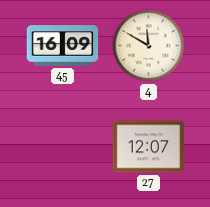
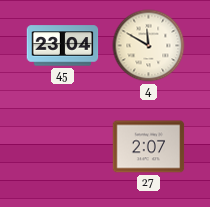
45: 16:09 -> 23:04 (63, 46)
27: 12:07 -> 2:07 (149, 147)
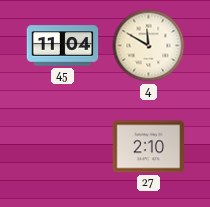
45: 23:04 -> 11:04 (63, 46)
27: 2:07 -> 2:10 (149, 147)
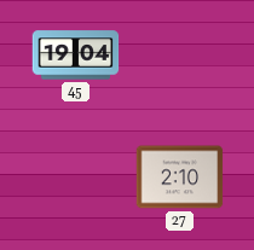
45: 11:04 -> 19:04 (76, 56)
4: 11:50 -> none (149, 46)
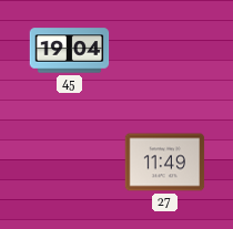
27: 2:10 -> 11:49 (165, 163)
